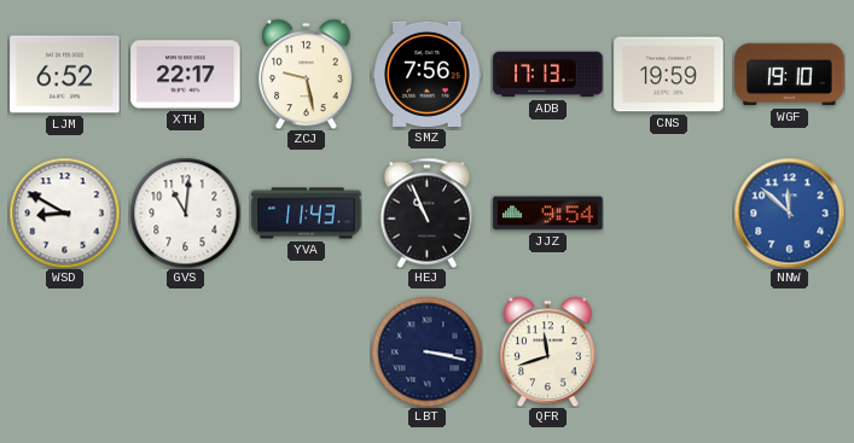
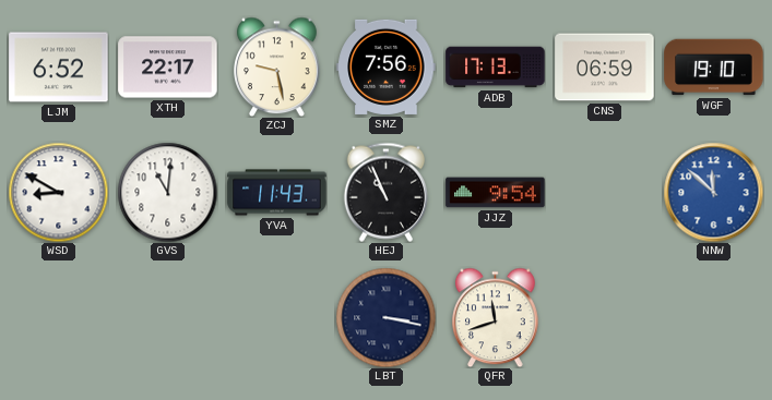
CNS: 19:59 -> 06:59 (605, 68)
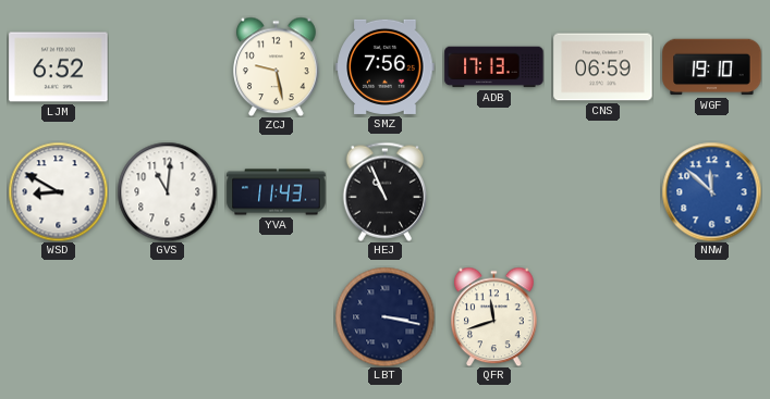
XTH: 22:17 -> none (168, 68)
JJZ: 9:54 -> none (496, 193)
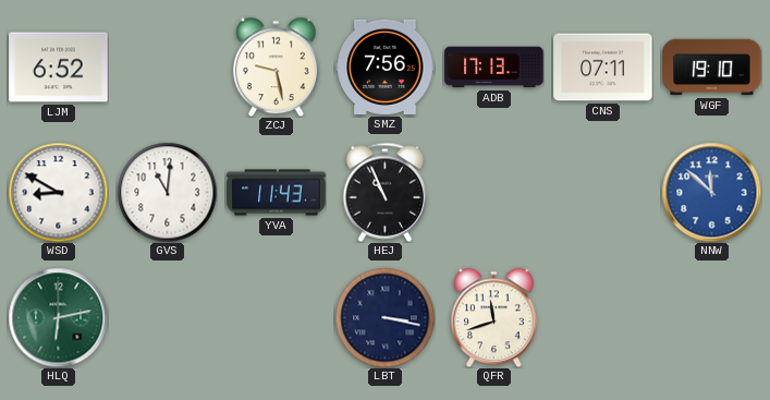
CNS: 06:59 -> 07:11 (603, 68)
HLQ: none -> 6:13 (58, 317)
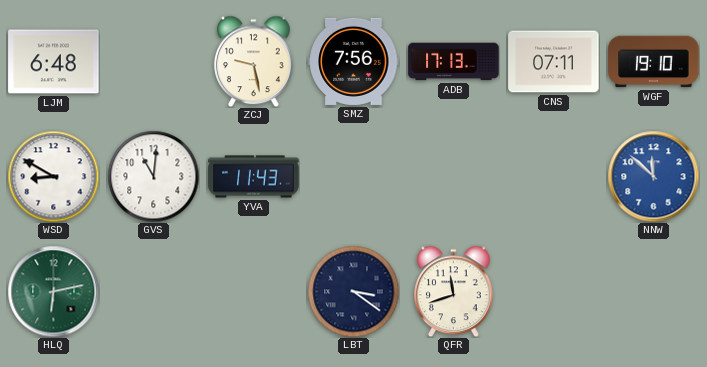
LJM: 6:52 -> 6:48 (54, 62)
HEJ: 10:56 -> none (384, 192)
LBT: 3:17 -> 3:21 (353, 291)
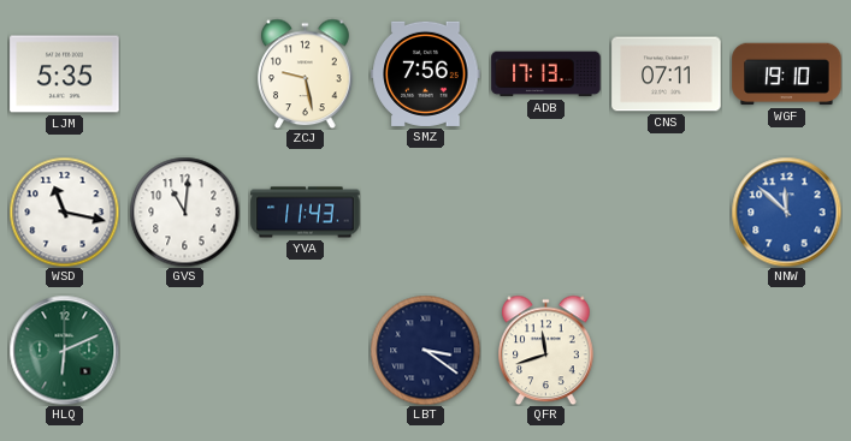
LJM: 6:48 -> 5:35 (65, 75)
WSD: 8:50 -> 11:17 (64, 211)
HLQ: 6:13 -> 6:11 (64, 350)
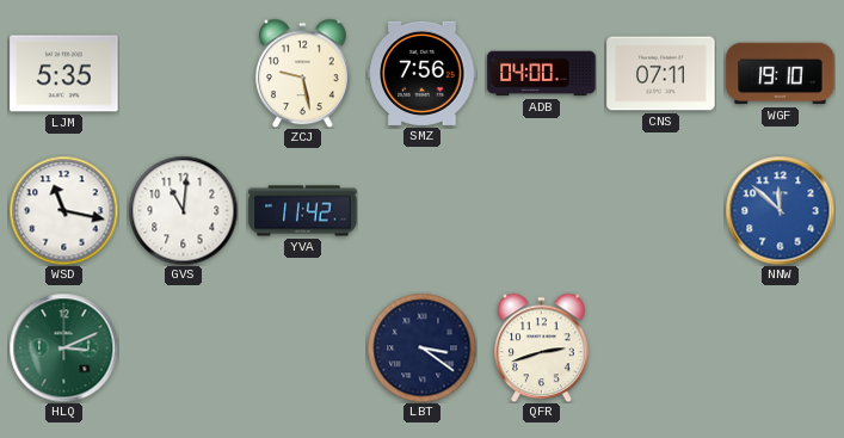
ADB: 17:13 -> 04:00 (542, 74)
YVA: 11:43 -> 11:42 (303, 211)
HLQ: 6:11 -> 3:11 (63, 347)
QFR: 11:42 -> 2:42 (542, 347)
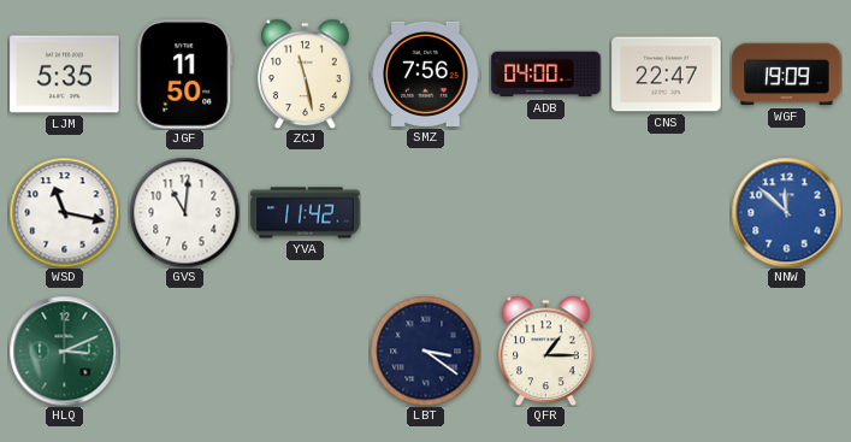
JGF: none -> 11:50 (185, 75)
ZCJ: 9:28 -> 11:28 (306, 73)
CNS: 07:11 -> 22:47 (667, 75)
WGF: 19:10 -> 19:09 (787, 75)
QFR: 2:42 -> 1:15 (546, 350)
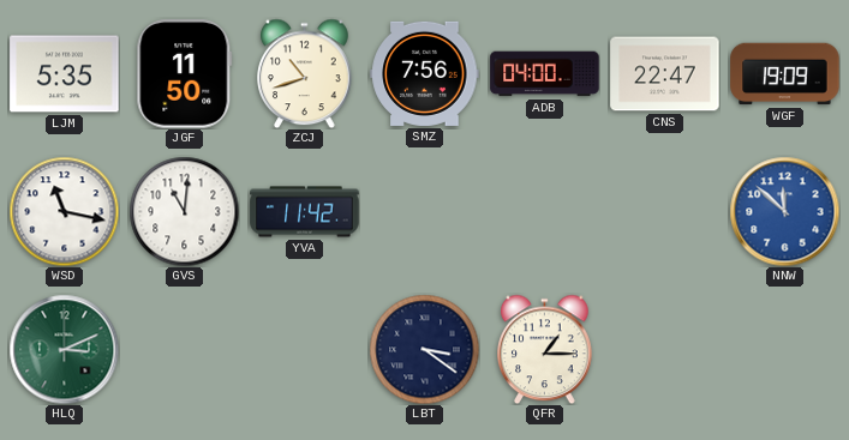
ZCJ: 11:28 -> 10:42 (305, 73)
